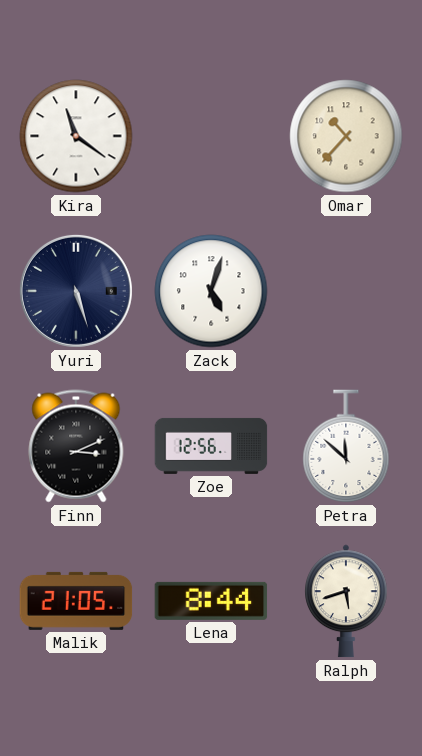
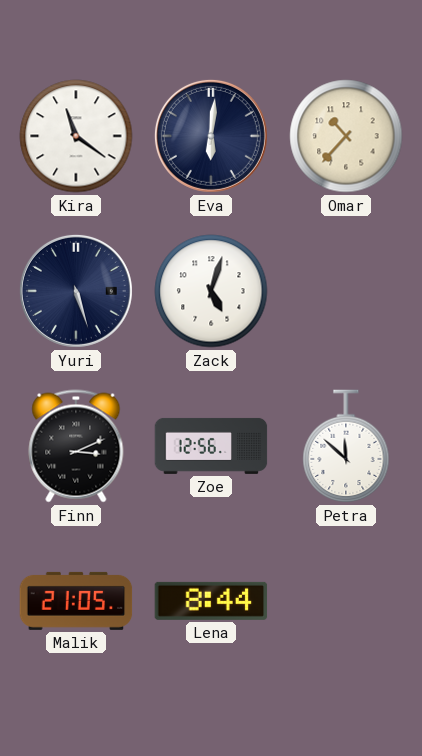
Eva: none -> 6:01 (211, 136)
Ralph: 5:42 -> none (347, 601)
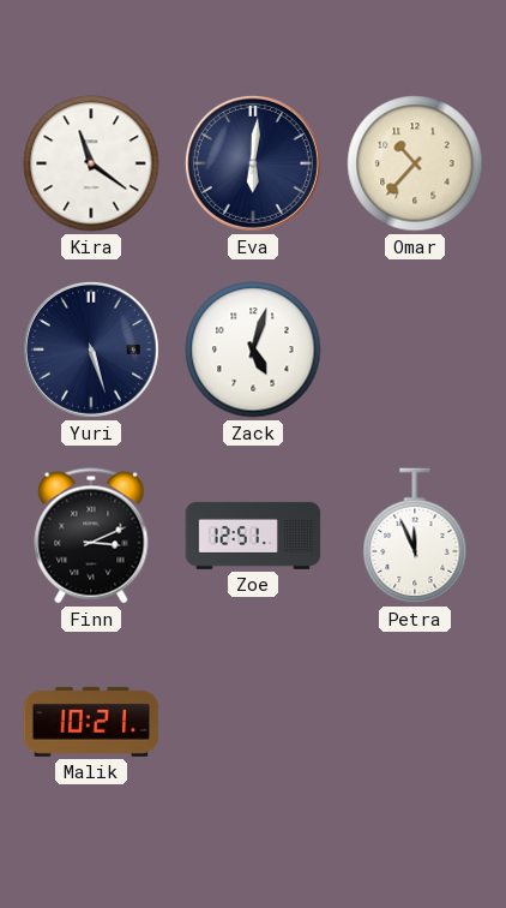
Zoe: 12:56 -> 12:51 (253, 536)
Petra: 11:52 -> 11:56 (415, 537)
Malik: 21:05 -> 10:21 (91, 722)
Lena: 8:44 -> none (211, 601)
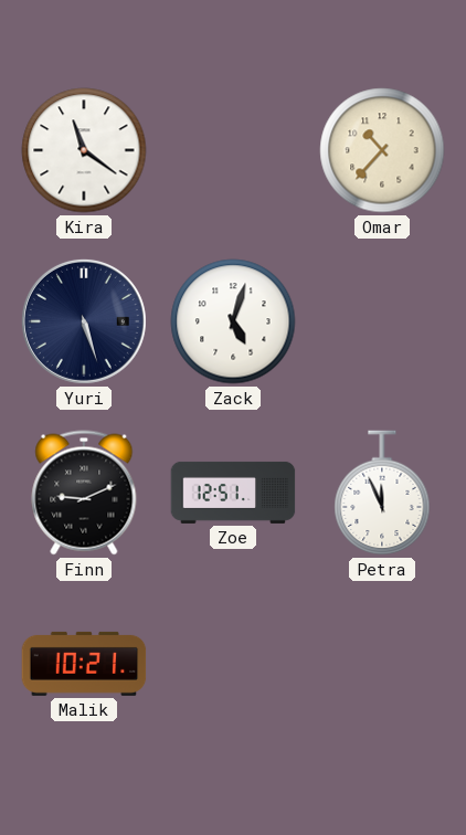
Eva: 6:01 -> none (253, 163)
Finn: 3:11 -> 9:11 (84, 493)
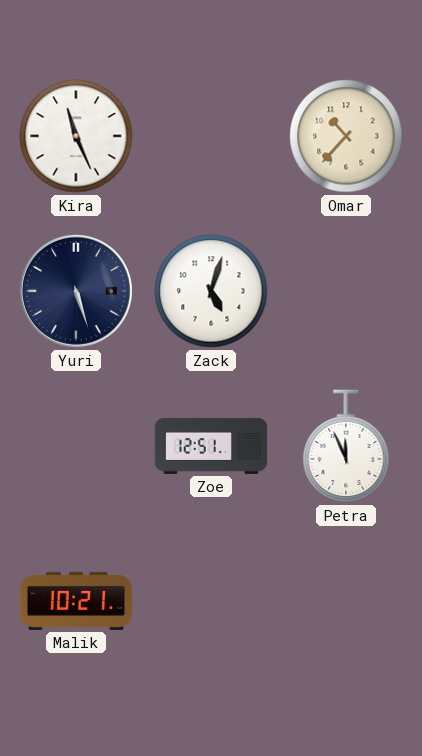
Kira: 11:21 -> 11:26 (76, 136)
Finn: 9:11 -> none (84, 493)
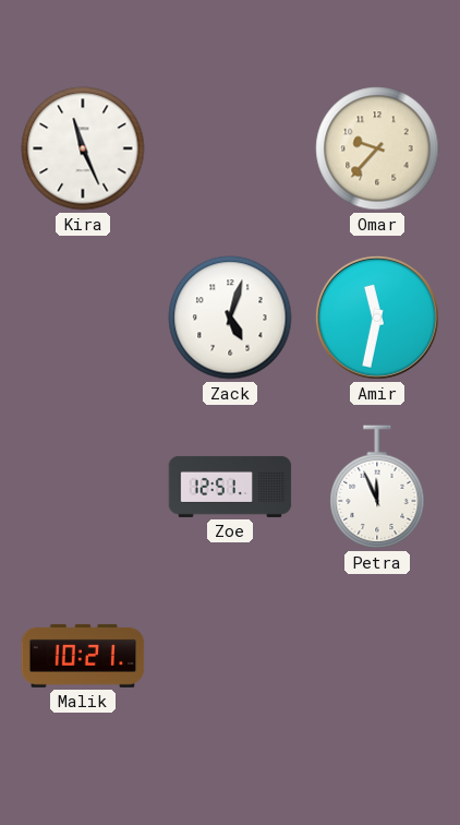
Omar: 10:37 -> 9:37 (377, 148)
Yuri: 5:27 -> none (76, 291)
Amir: none -> 11:32 (377, 318)
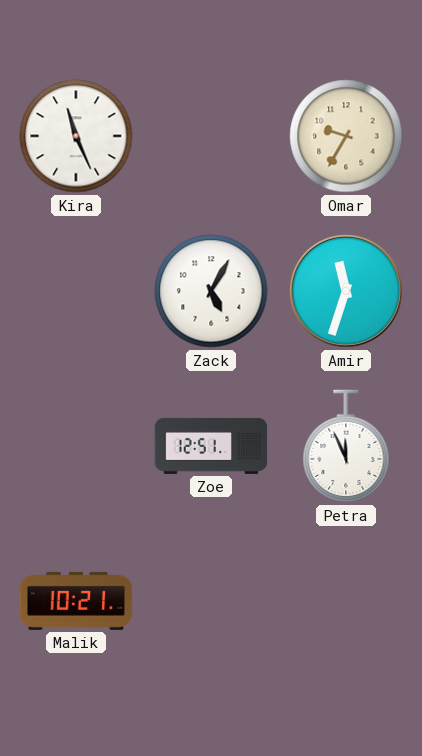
Omar: 9:37 -> 9:35 (346, 136)
Zack: 5:03 -> 5:05 (211, 291)
Amir: 11:32 -> 11:33 (346, 291)
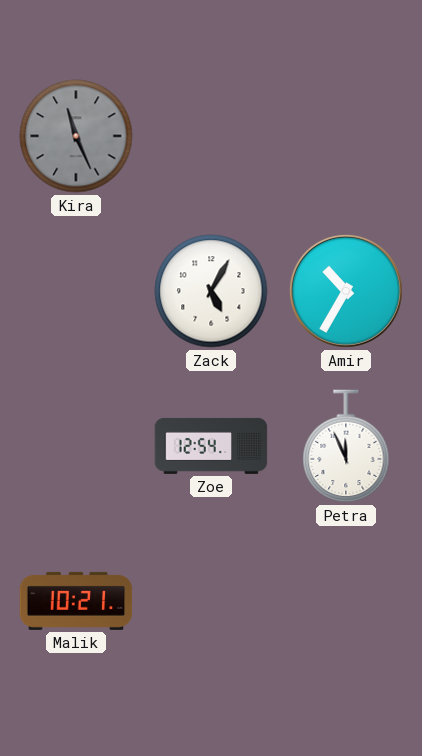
Kira dial: white -> grey (76, 136)
Omar: 9:35 -> none (346, 136)
Amir: 11:33 -> 10:35 (346, 291)
Zoe: 12:51 -> 12:54 (211, 446)
